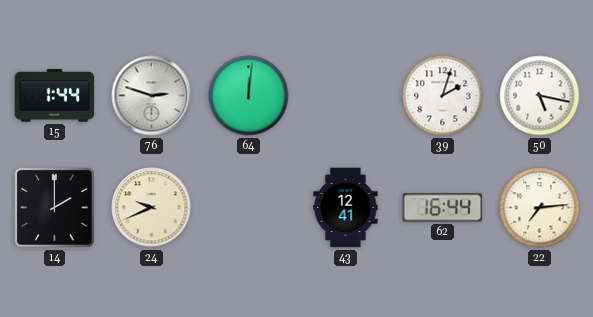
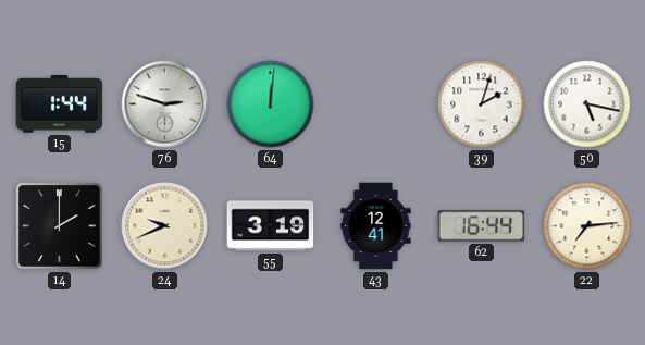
55: none -> 3:19 (271, 226)
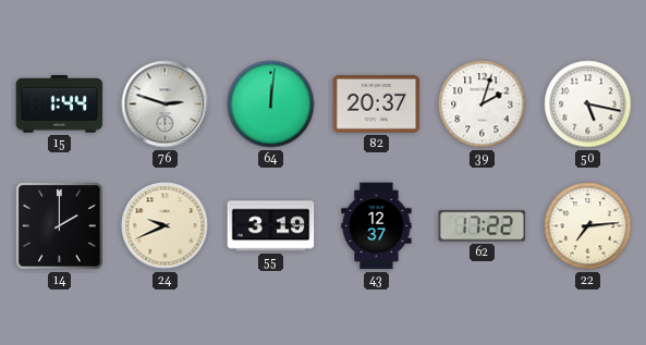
82: none -> 20:37 (377, 104)
43: 12:41 -> 12:37 (377, 226)
62: 16:44 -> 17:22 (483, 226)
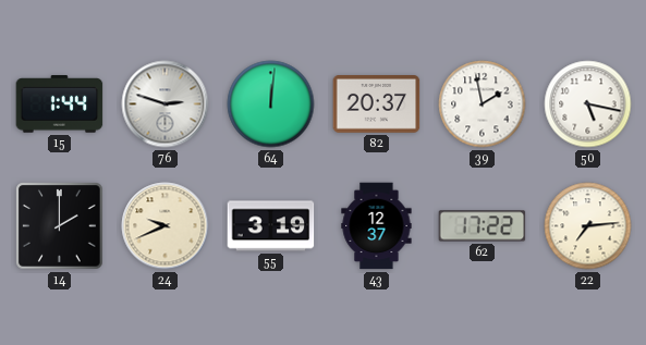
39: 2:03 -> 1:58 (483, 104)
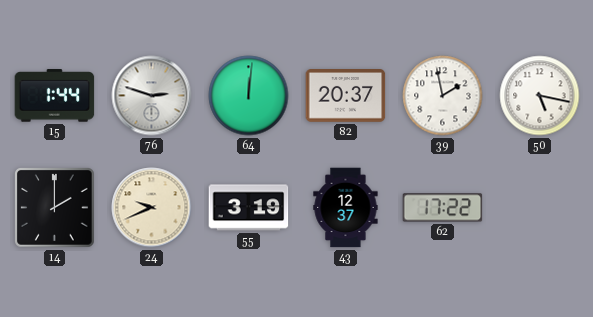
22: 7:14 -> none (588, 226)
